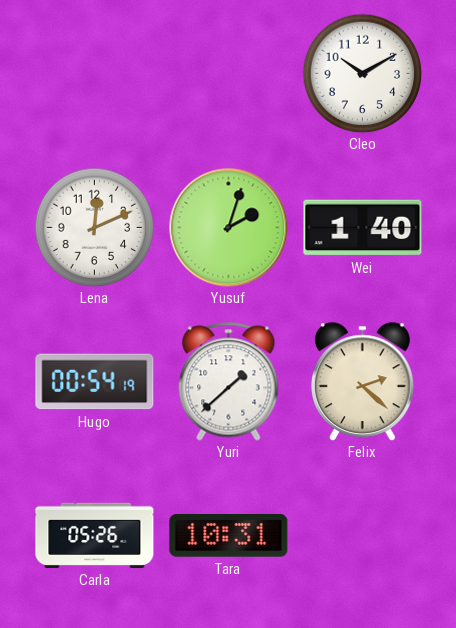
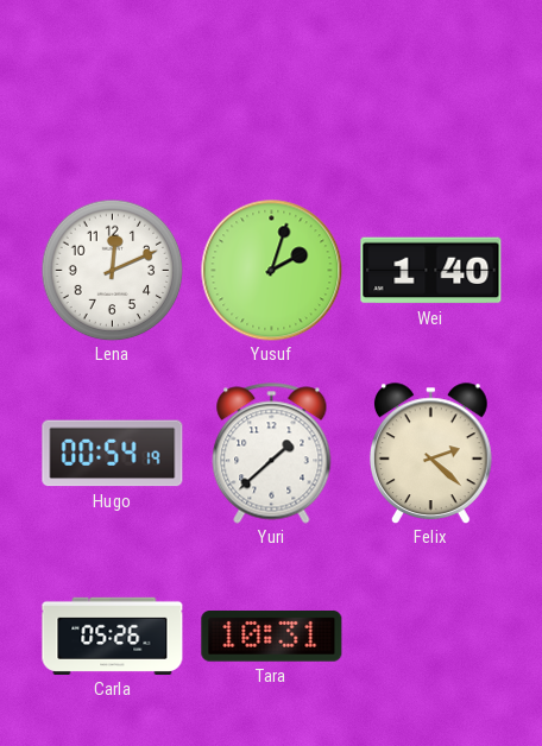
Cleo: 10:10 -> none (362, 73)
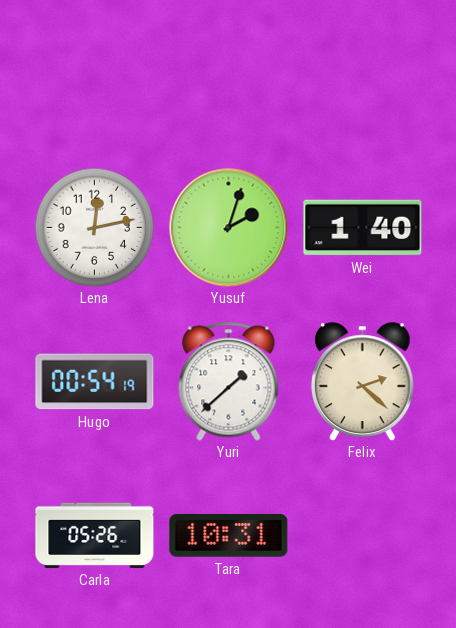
Lena: 12:11 -> 12:13 (94, 227)
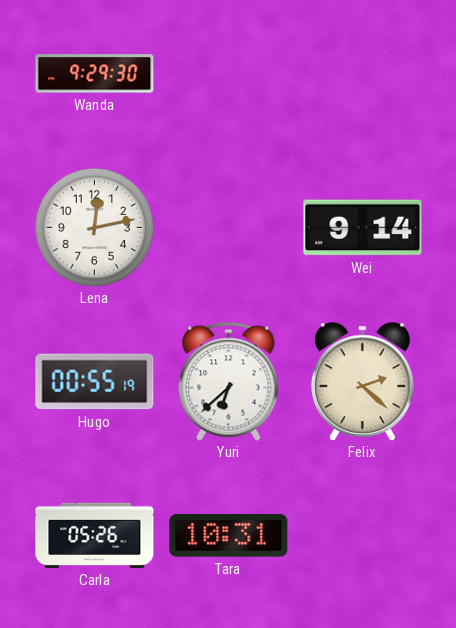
Wanda: none -> 9:29 (95, 74)
Yusuf: 2:03 -> none (229, 228)
Wei: 1:40 -> 9:14 (363, 228)
Hugo: 00:54 -> 00:55 (95, 382)
Yuri: 1:38 -> 6:38 (229, 382)
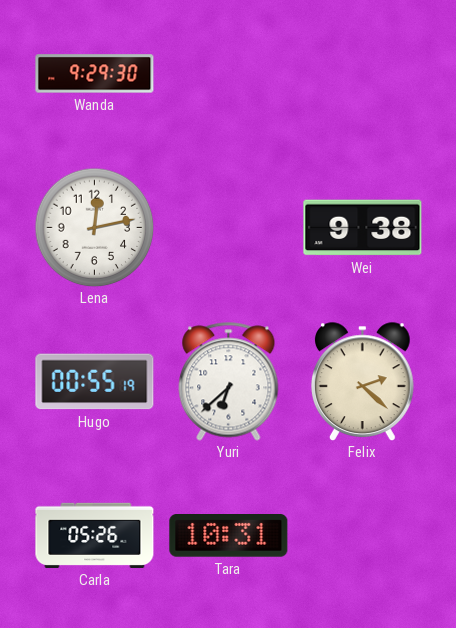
Wei: 9:14 -> 9:38 (363, 228)
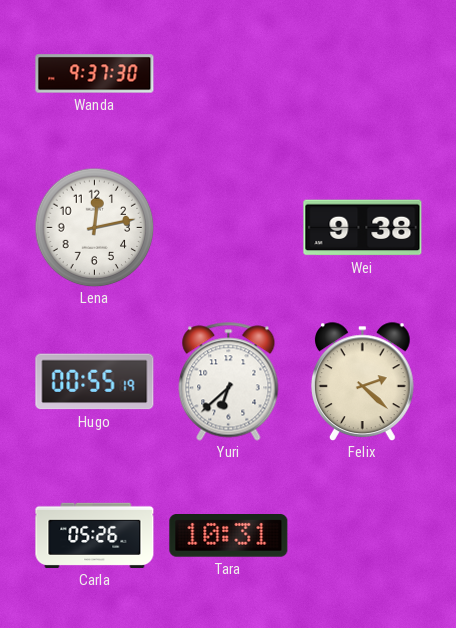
Wanda: 9:29 -> 9:37 (95, 74)
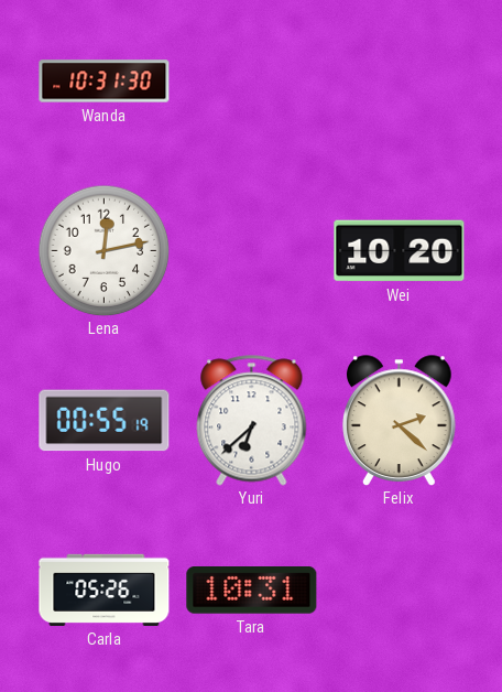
Wanda: 9:37 -> 10:31 (105, 82)
Wei: 9:38 -> 10:20 (400, 251)
